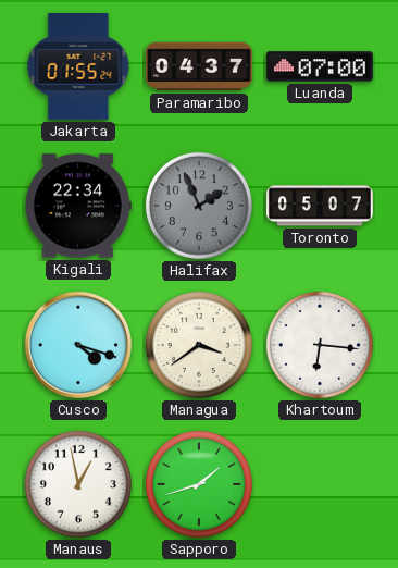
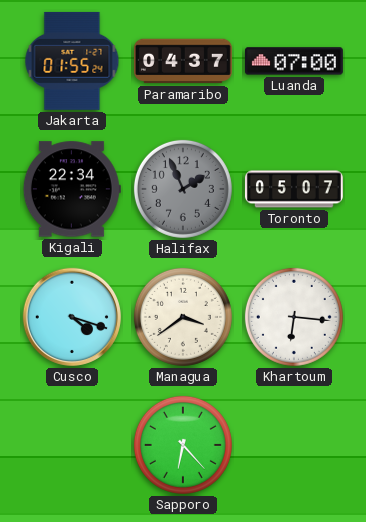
Manaus: 12:58 -> none (78, 484)
Sapporo: 1:42 -> 6:23 (183, 445)
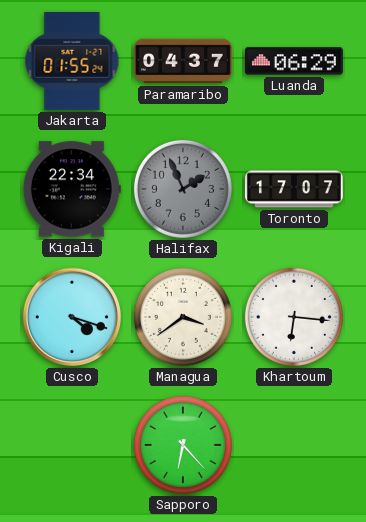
Luanda: 07:00 -> 06:29 (294, 61)
Toronto: 05:07 -> 17:07 (294, 189)
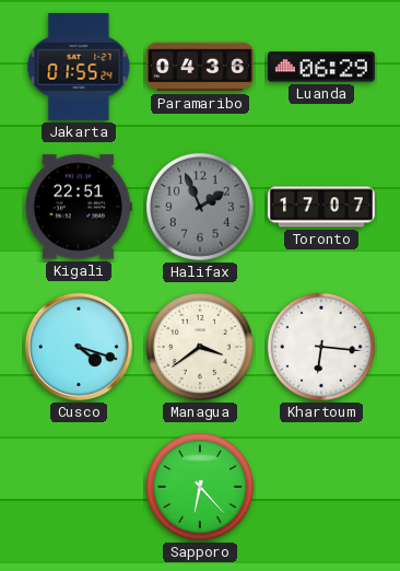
Paramaribo: 04:37 -> 04:36 (200, 67)
Kigali: 22:34 -> 22:51 (79, 207)
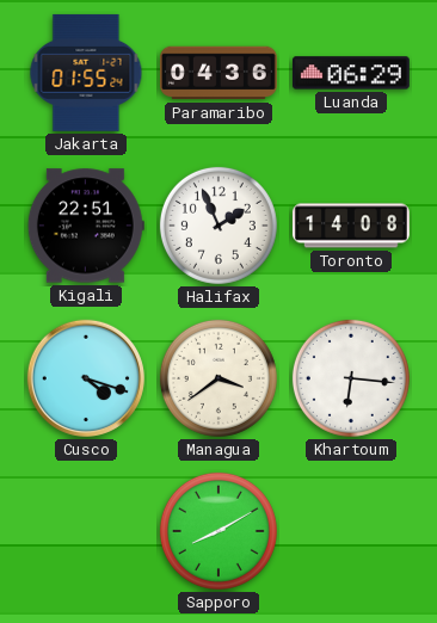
Halifax dial: grey -> white (219, 226)
Toronto: 17:07 -> 14:08 (351, 226)
Sapporo: 6:23 -> 8:10 (219, 531)
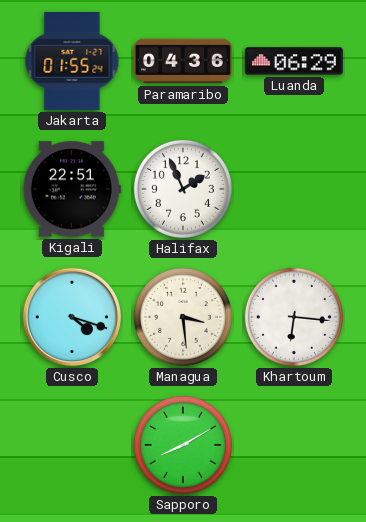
Toronto: 14:08 -> none (351, 226)
Managua: 3:39 -> 3:29 (183, 317)
